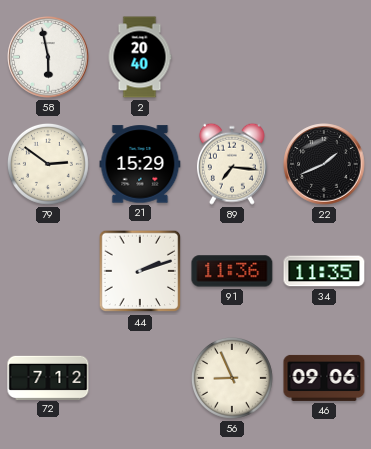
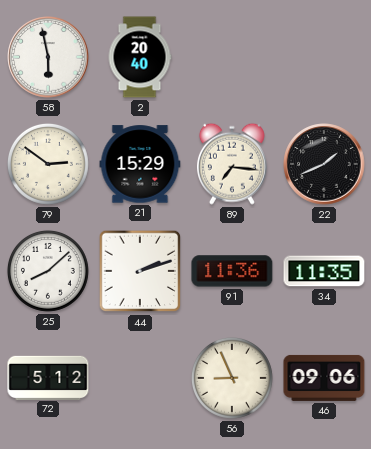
25: none -> 8:08 (48, 271)
72: 7:12 -> 5:12 (48, 377)
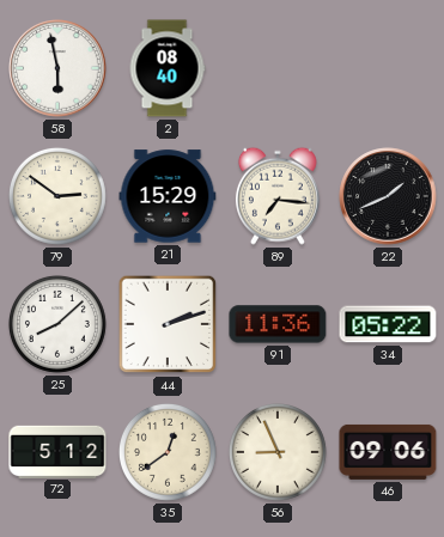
2: 20:40 -> 08:40 (168, 68)
34: 11:35 -> 05:22 (388, 324)
35: none -> 12:39 (168, 452)
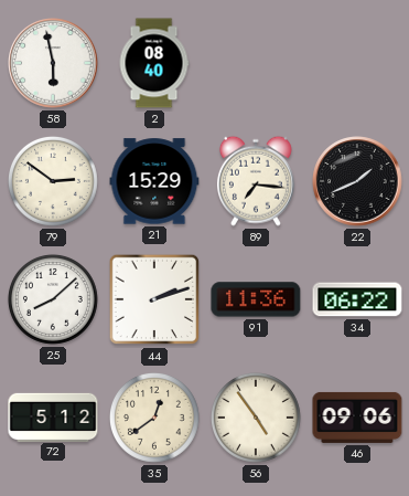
34: 05:22 -> 06:22 (357, 299)
56: 8:56 -> 4:54 (256, 418)
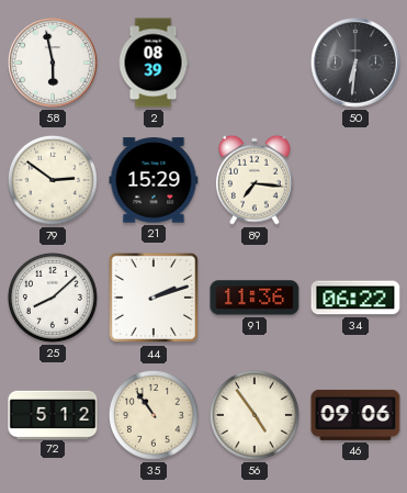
2: 08:40 -> 08:39 (154, 63)
50: none -> 6:31 (355, 63)
22: 1:41 -> none (357, 181)
35: 12:39 -> 10:54 (154, 415)
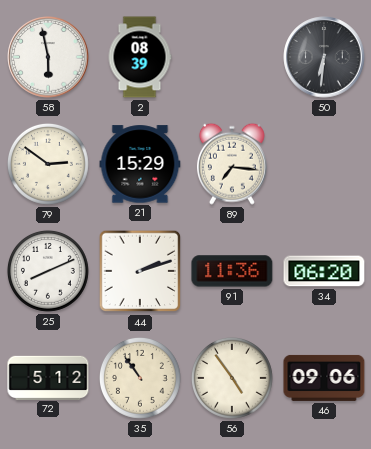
25: 8:08 -> 8:11 (48, 271)
34: 06:22 -> 06:20 (324, 271)
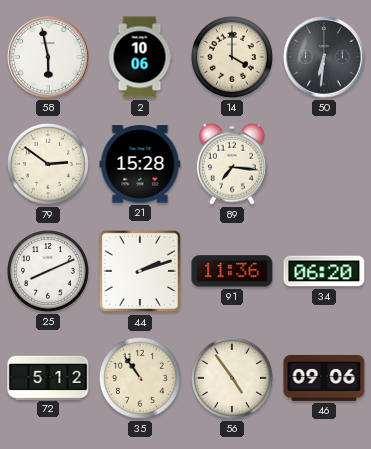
2: 08:39 -> 10:06 (140, 57)
14: none -> 4:00 (232, 57)
21: 15:29 -> 15:28 (140, 164)
